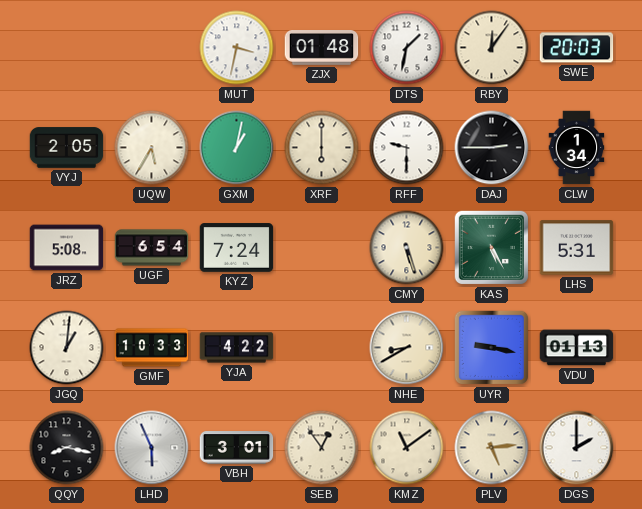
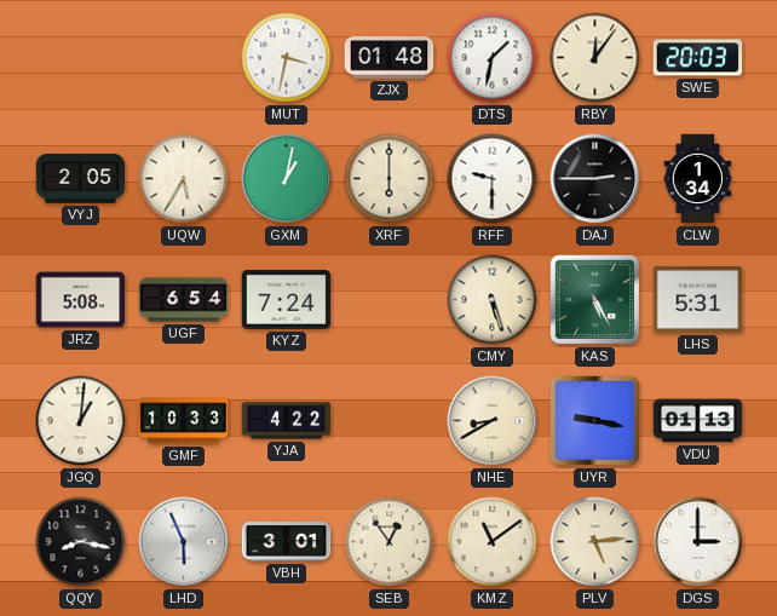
DGS: 2:00 -> 3:00 (698, 542)
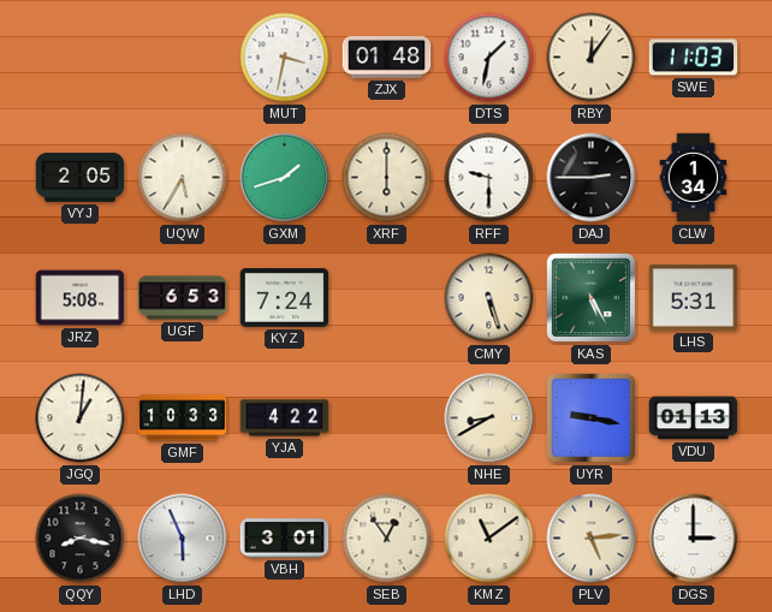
SWE: 20:03 -> 11:03 (694, 58)
GXM: 1:02 -> 1:42 (285, 178)
UGF: 6:54 -> 6:53 (183, 298)
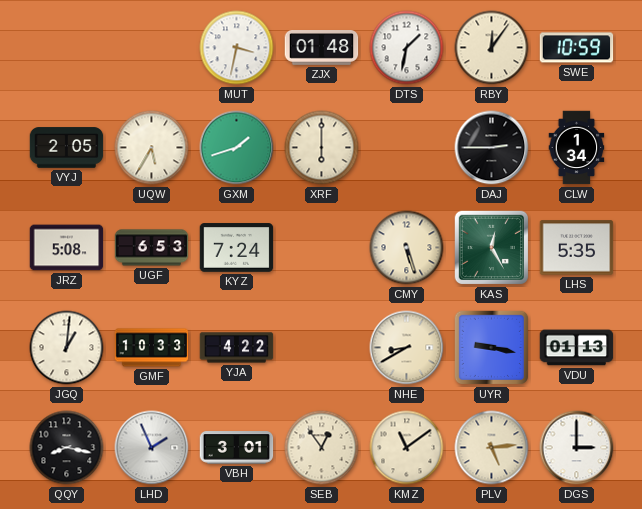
SWE: 11:03 -> 10:59 (577, 48)
RFF: 9:30 -> none (489, 178)
KAS: 5:25 -> 12:25 (492, 248)
LHS: 5:31 -> 5:35 (577, 248)
LHD: 5:56 -> 1:56 (152, 448)
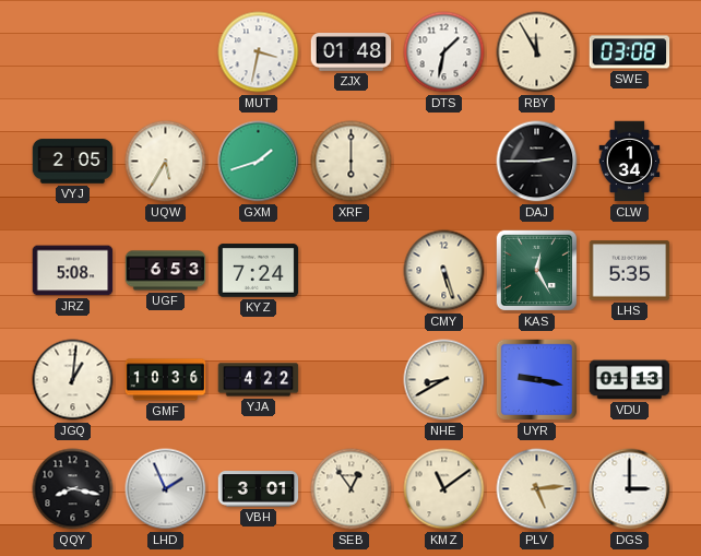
RBY: 12:06 -> 11:55 (537, 52)
SWE: 10:59 -> 03:08 (630, 52)
GMF: 10:33 -> 10:36 (166, 380)
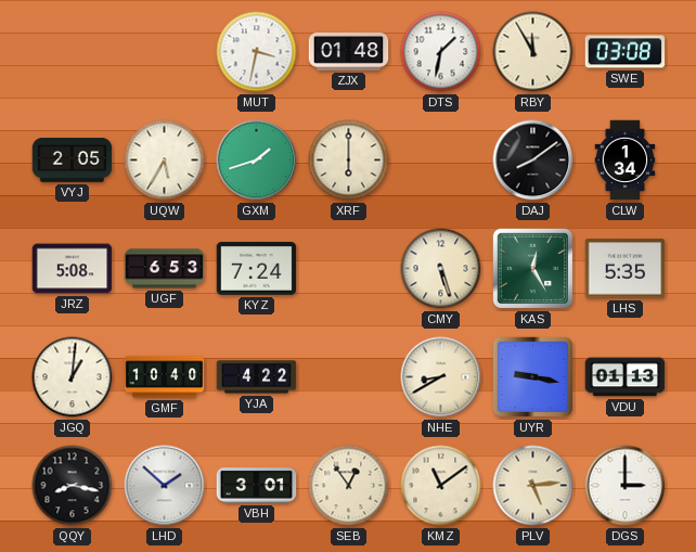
DAJ: 2:45 -> 8:09 (533, 161)
GMF: 10:36 -> 10:40 (165, 377)
LHD: 1:56 -> 1:52 (165, 486)
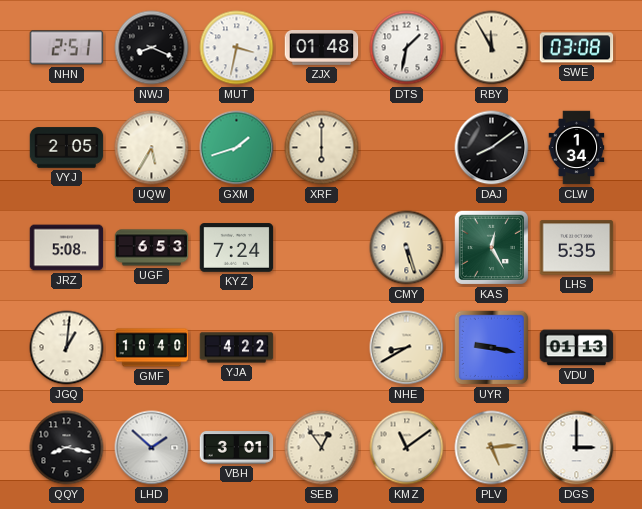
NHN: none -> 2:51 (67, 48)
NWJ: none -> 8:19 (152, 48)
